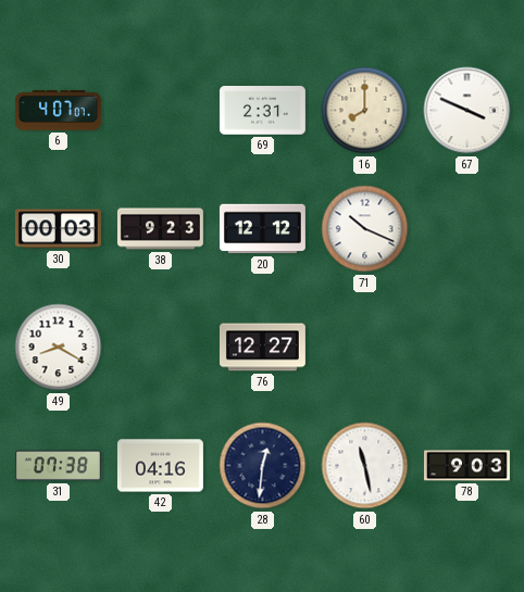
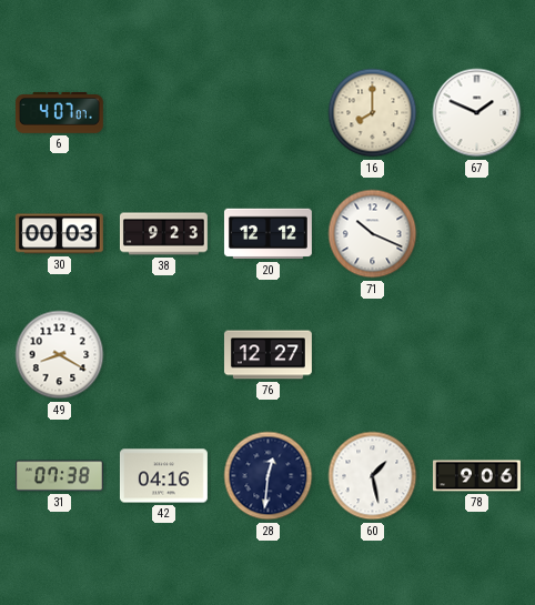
69: 2:31 -> none (262, 111)
67: 3:49 -> 1:49 (477, 113)
60: 11:28 -> 1:28 (373, 476)
78: 9:03 -> 9:06 (476, 476)
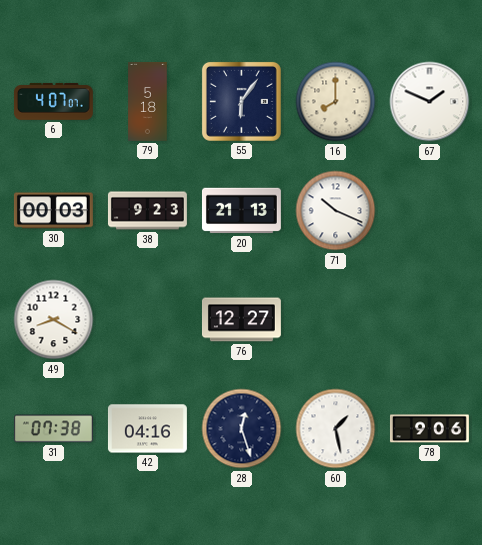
79: none -> 5:18 (148, 102)
55: none -> 6:06 (241, 101)
20: 12:12 -> 21:13 (241, 211)
28: 12:31 -> 12:27 (242, 429)
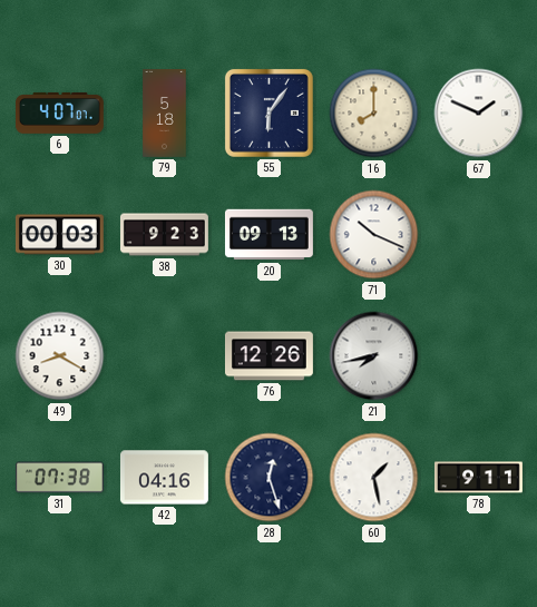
20: 21:13 -> 09:13 (268, 235)
76: 12:27 -> 12:26 (268, 356)
21: none -> 7:43 (374, 356)
78: 9:06 -> 9:11 (478, 478)
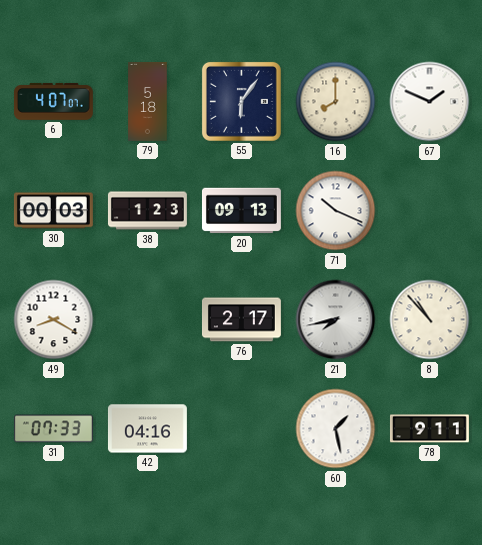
38: 9:23 -> 1:23 (147, 211)
76: 12:26 -> 2:17 (241, 320)
8: none -> 10:53 (430, 320)
31: 07:38 -> 07:33 (53, 429)
28: 12:27 -> none (270, 478)
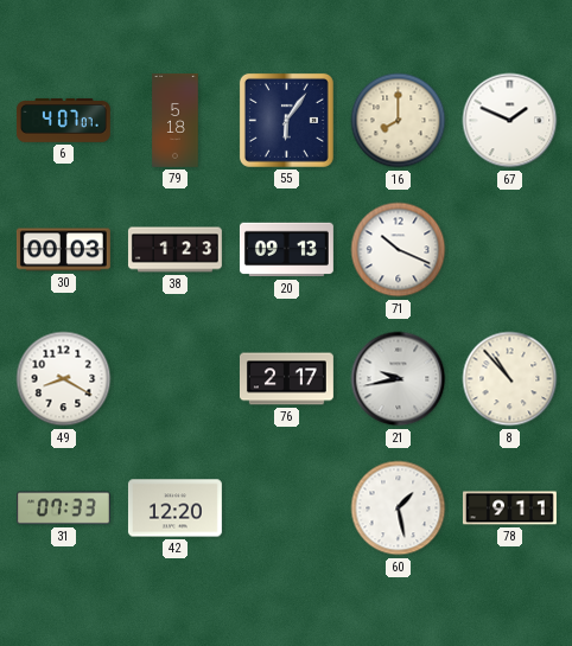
21: 7:43 -> 9:43 (399, 379)
42: 04:16 -> 12:20 (174, 509)
